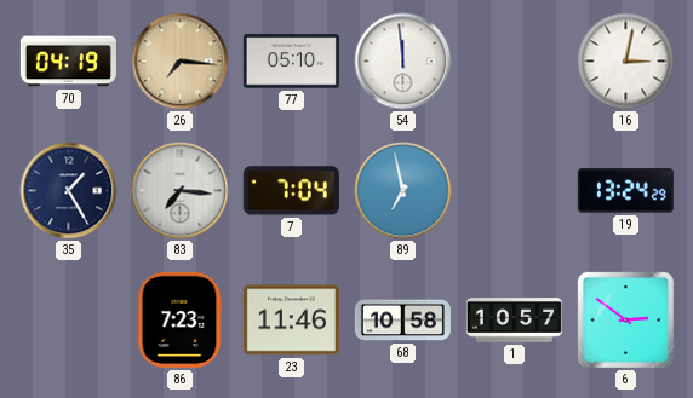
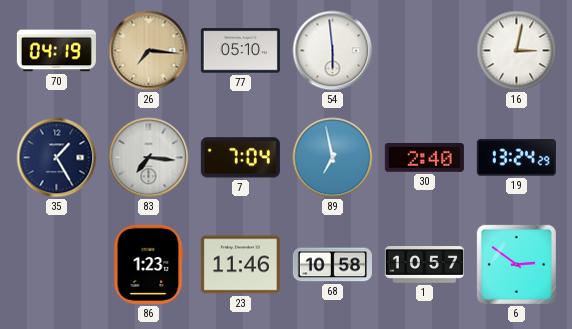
54: 11:59 -> 5:59 (333, 51)
30: none -> 2:40 (424, 158)
86: 7:23 -> 1:23 (148, 264)
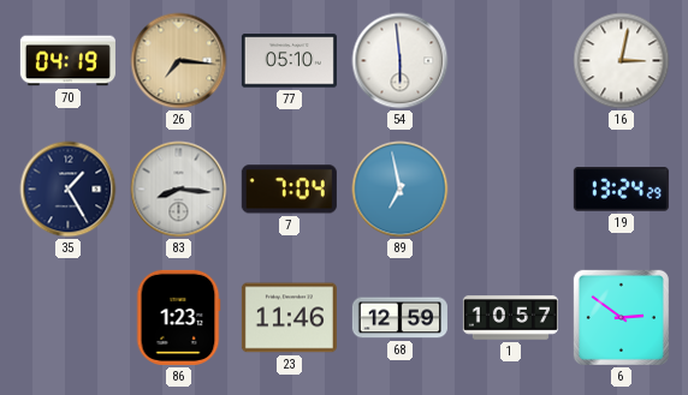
83: 7:16 -> 8:16 (179, 190)
30: 2:40 -> none (424, 158)
68: 10:58 -> 12:59 (399, 318)
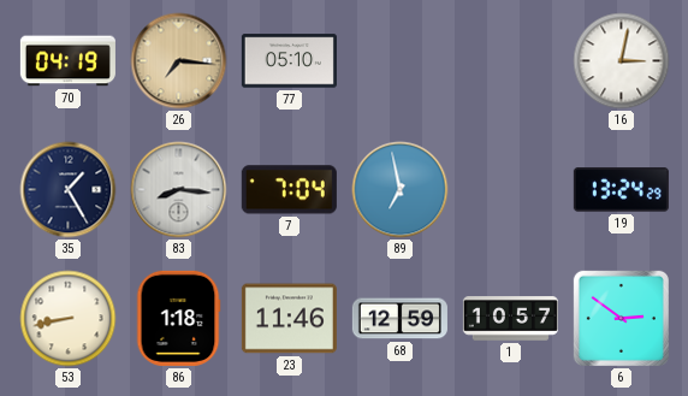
54: 5:59 -> none (401, 61)
53: none -> 8:43 (69, 319)
86: 1:23 -> 1:18 (178, 318)
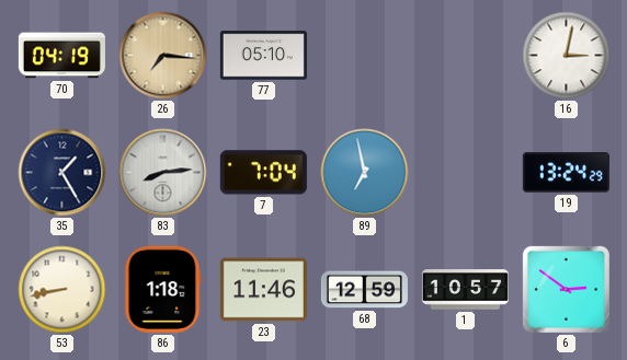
83: 8:16 -> 8:14 (163, 173)
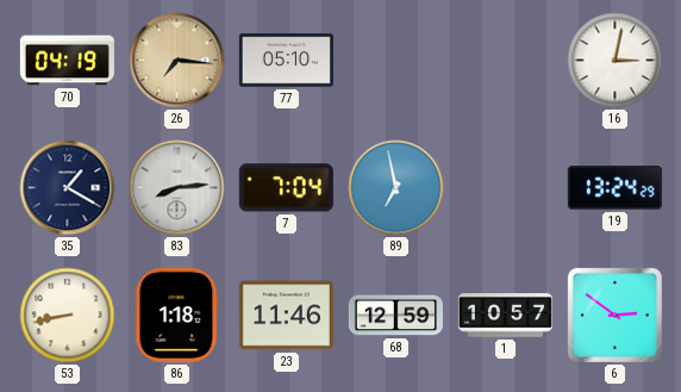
35: 1:25 -> 1:20 (68, 188)
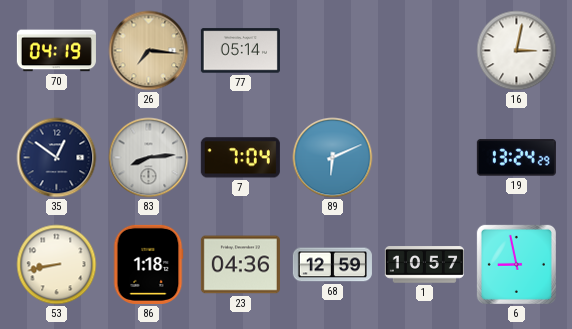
77: 05:10 -> 05:14 (240, 51)
35: 1:20 -> 12:51 (57, 158)
89: 6:58 -> 6:11 (333, 158)
23: 11:46 -> 04:36 (240, 265)
6: 2:51 -> 8:58 (516, 264)
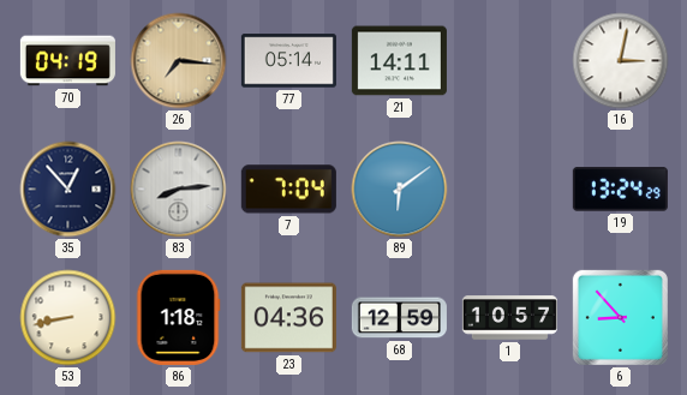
21: none -> 14:11 (399, 61)
35: 12:51 -> 12:53 (68, 190)
89: 6:11 -> 6:09 (400, 190)
6: 8:58 -> 8:53 (620, 317)
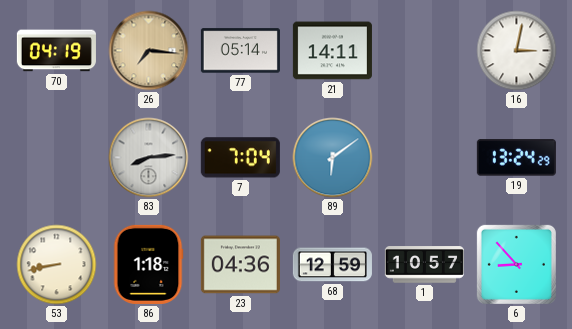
35: 12:53 -> none (68, 190)
